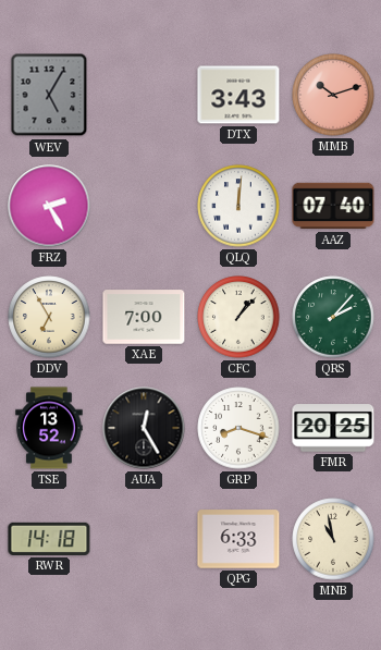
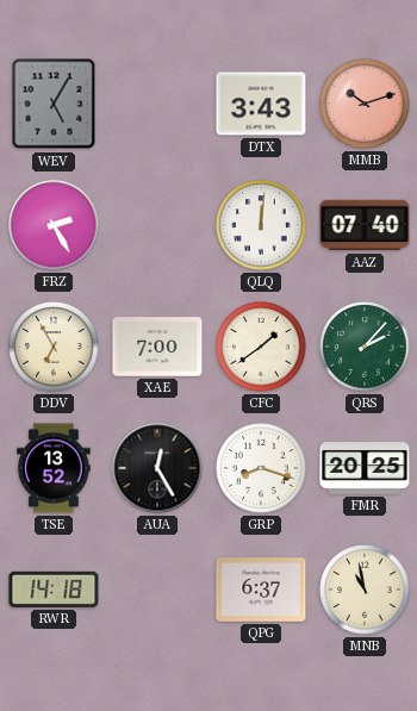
CFC: 1:07 -> 1:39 (261, 347)
QPG: 6:33 -> 6:37 (261, 590)
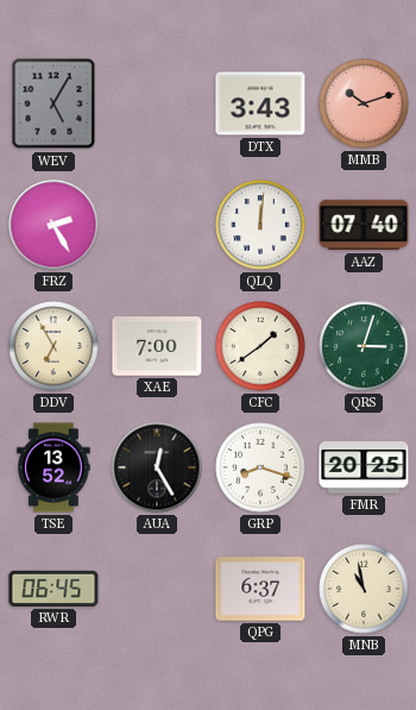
QRS: 2:07 -> 3:03 (364, 346)
RWR: 14:18 -> 06:45 (53, 589)
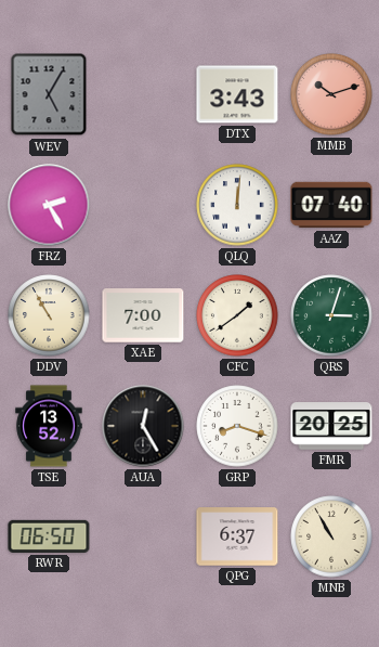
DDV: 6:55 -> 10:55 (49, 315)
RWR: 06:45 -> 06:50 (49, 536)
MNB: 10:58 -> 10:55 (331, 536)
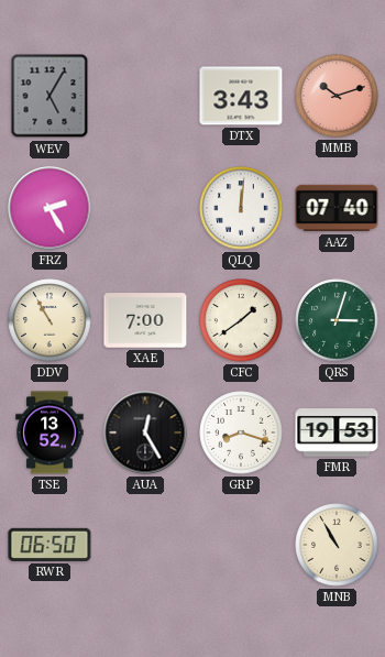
FMR: 20:25 -> 19:53 (337, 432)
QPG: 6:37 -> none (237, 536)
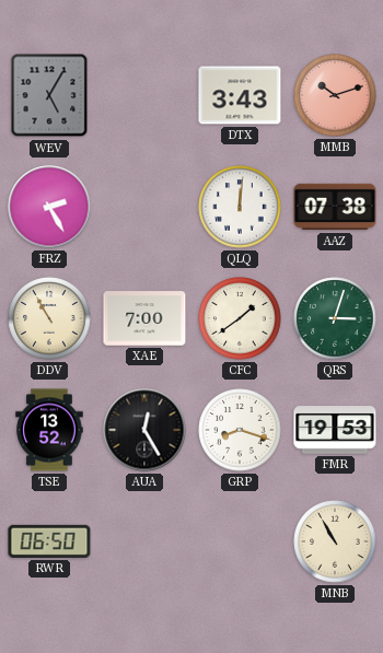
AAZ: 07:40 -> 07:38 (335, 207)
